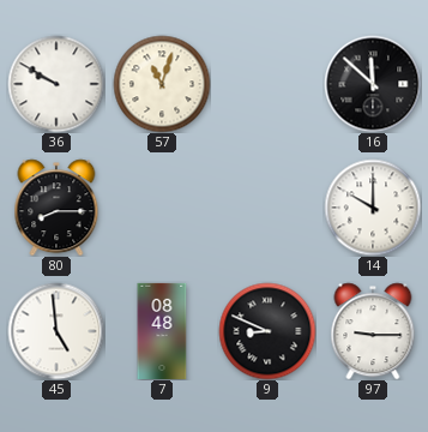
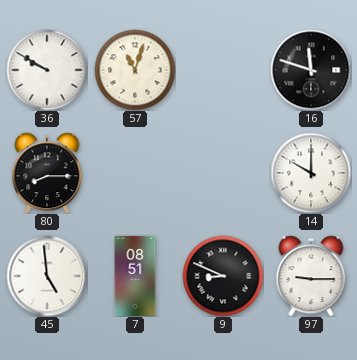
16: 11:52 -> 11:48 (311, 70)
7: 08:48 -> 08:51 (135, 276)
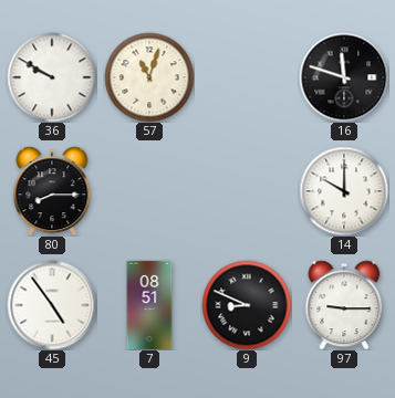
45: 4:59 -> 4:54 (52, 305)
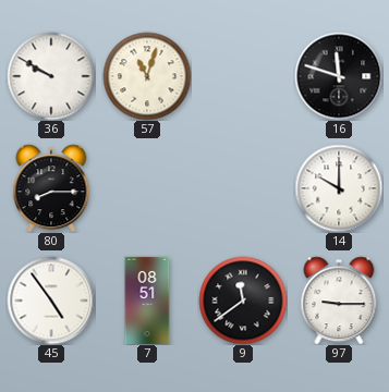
9: 8:49 -> 11:39 (243, 301)
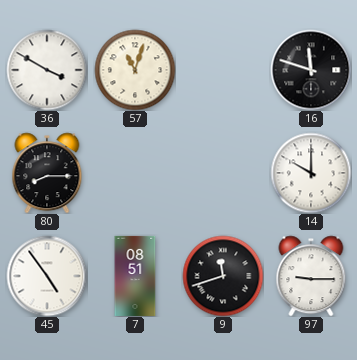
36: 9:50 -> 3:50 (47, 70)
9: 11:39 -> 11:42 (223, 276)
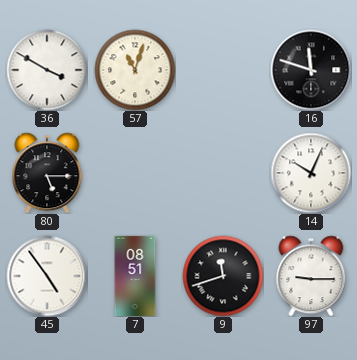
80: 8:15 -> 5:15 (47, 173)
14: 10:00 -> 10:04 (311, 173)
